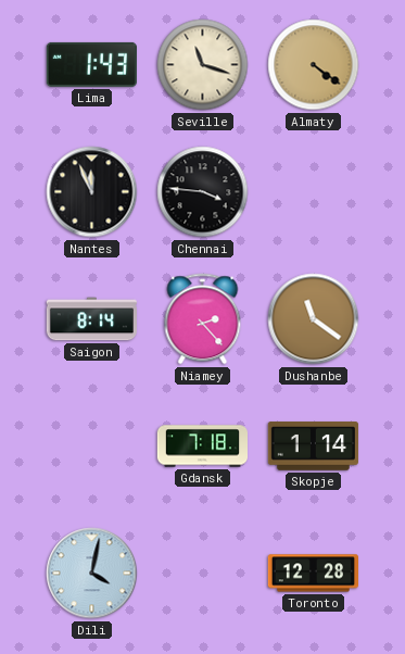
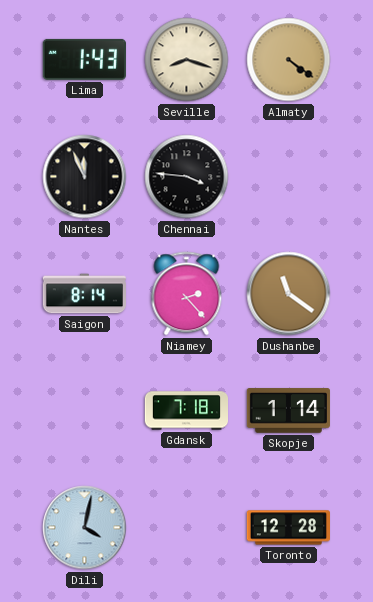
Seville: 11:18 -> 8:18 (187, 60)
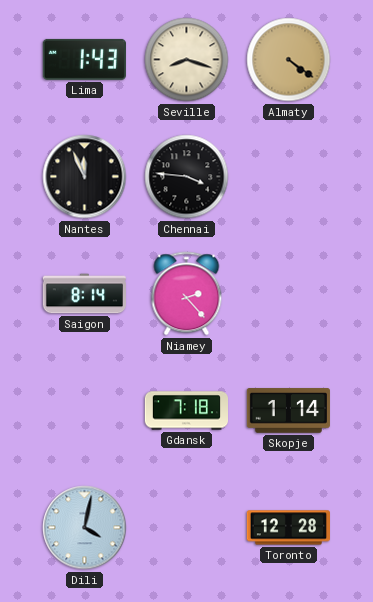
Dushanbe: 11:21 -> none (289, 294)
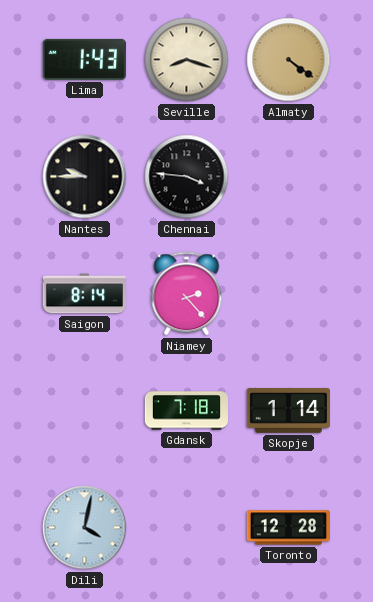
Nantes: 11:56 -> 9:45 (85, 177)
